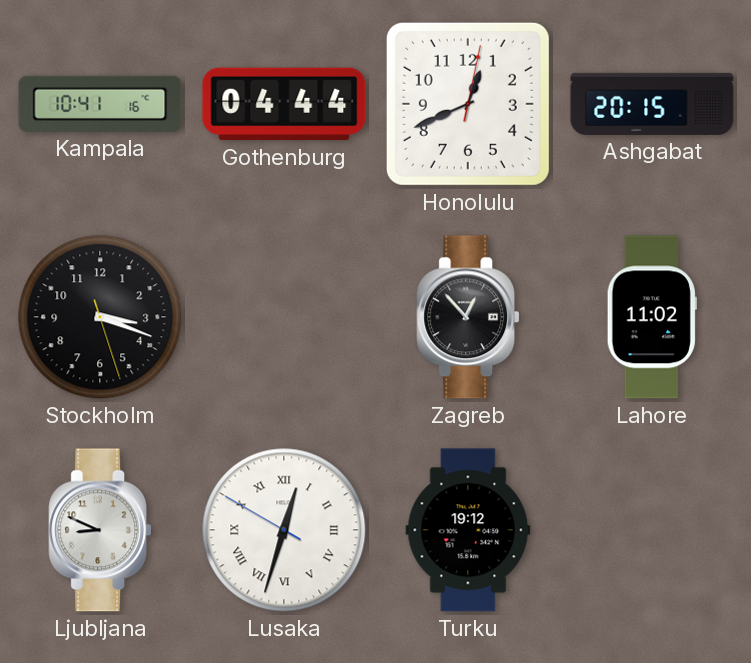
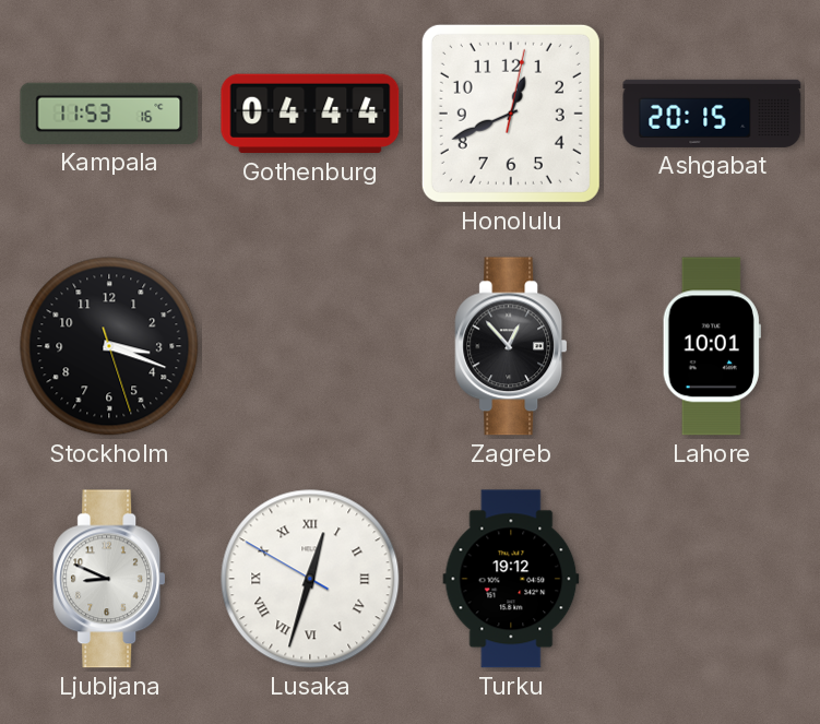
Kampala: 10:41 -> 11:53 (109, 114)
Lahore: 11:02 -> 10:01 (712, 346)
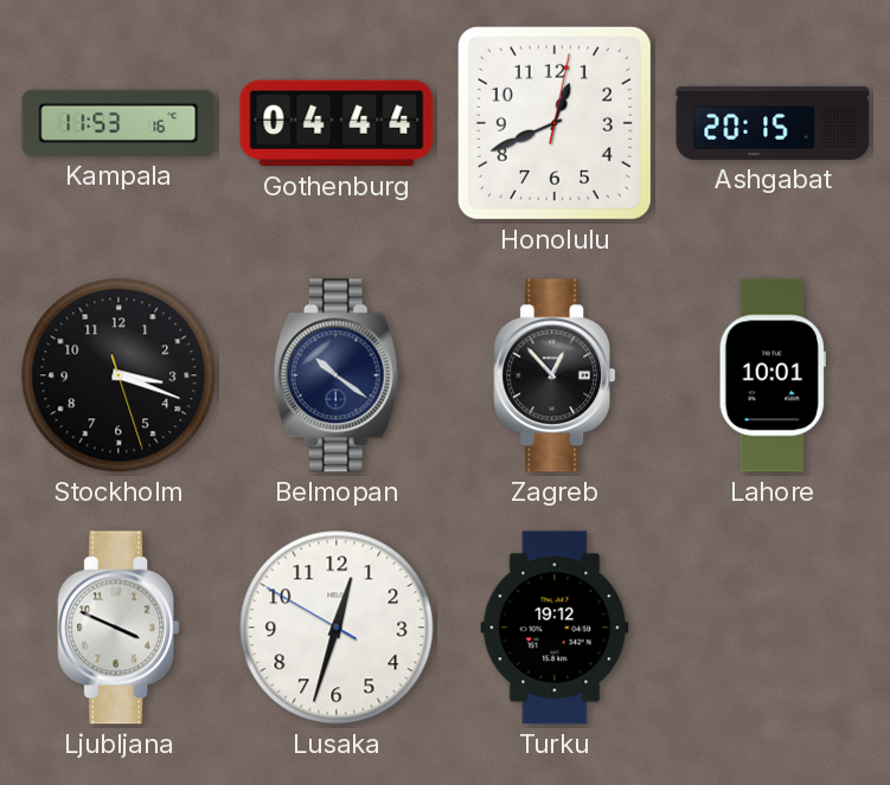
Belmopan: none -> 10:21 (337, 375)
Ljubljana: 8:49 -> 3:49 (119, 628)
Lusaka numerals: Roman -> Arabic (337, 628)
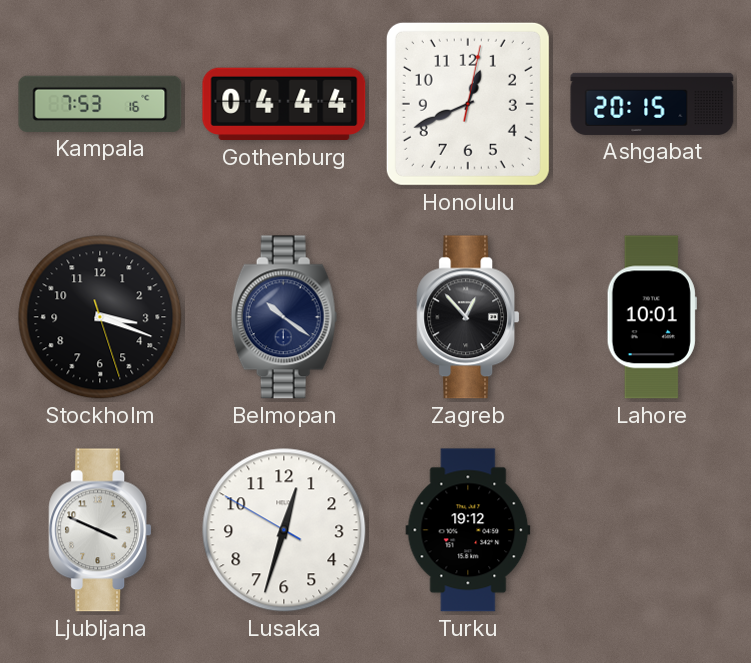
Kampala: 11:53 -> 7:53 (100, 104)
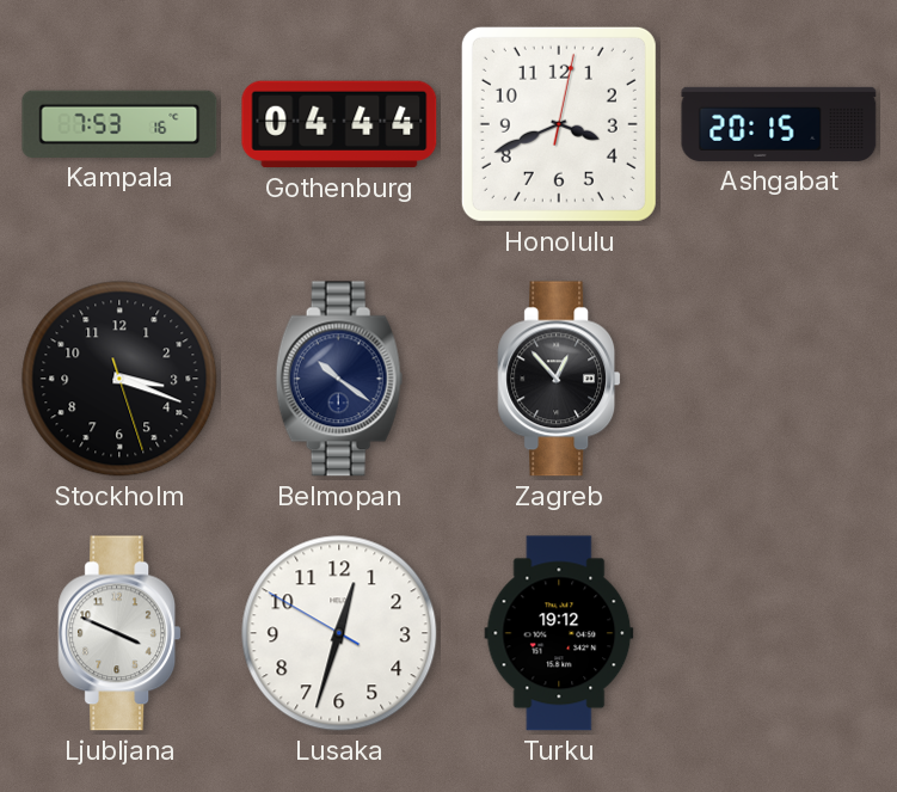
Honolulu: 12:41 -> 3:41 (559, 124)
Lahore: 10:01 -> none (652, 317)
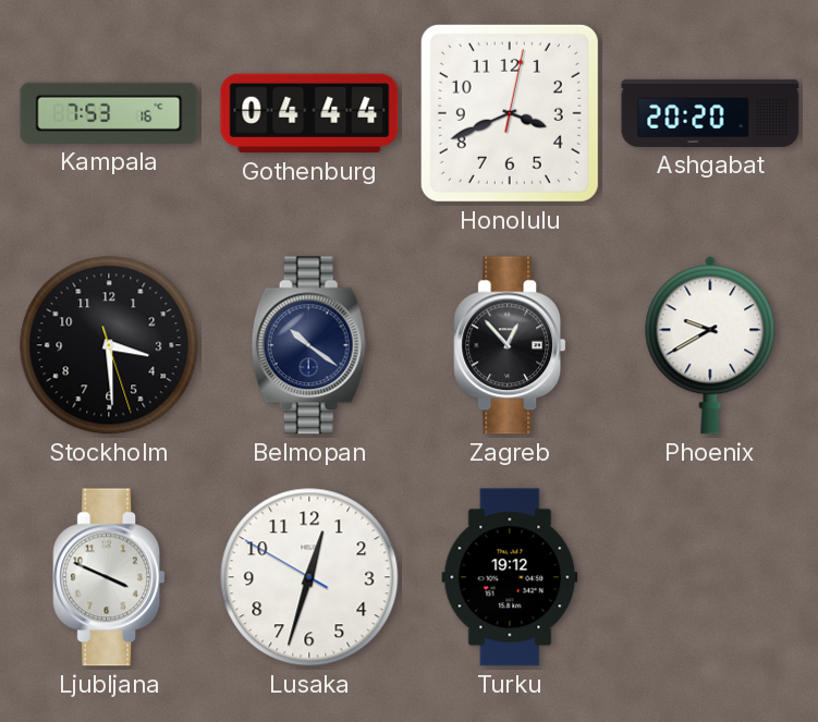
Ashgabat: 20:15 -> 20:20 (710, 113)
Stockholm: 3:18 -> 3:29 (109, 345)
Phoenix: none -> 9:40 (710, 345)
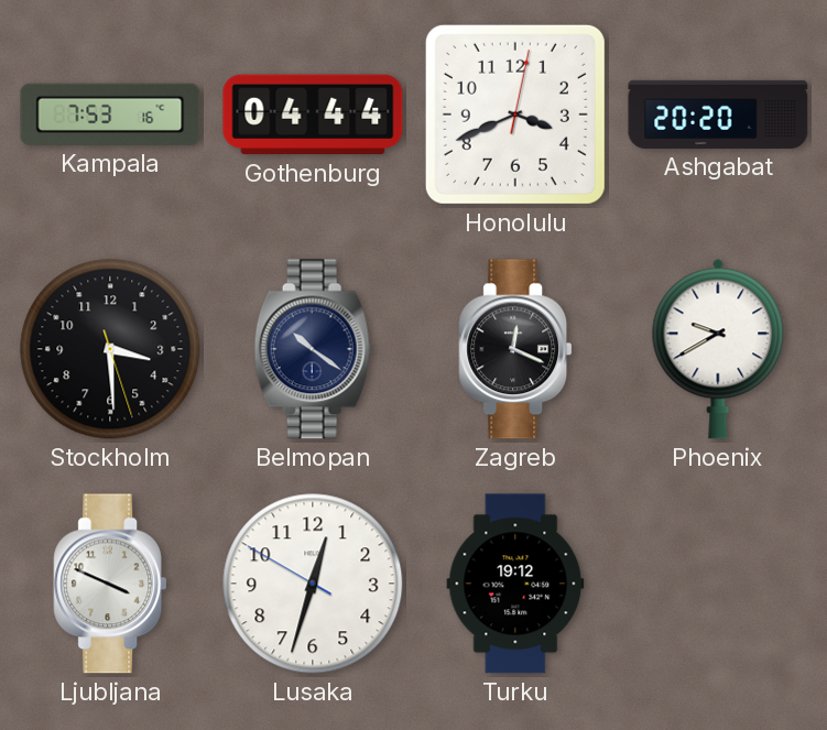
Zagreb: 12:53 -> 12:19 (515, 349)
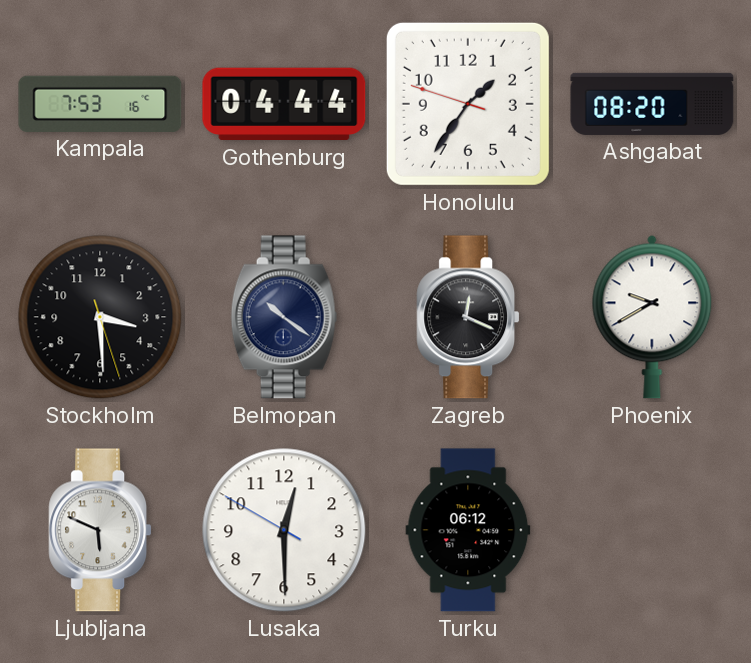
Honolulu: 3:41 -> 1:35 (468, 104)
Ashgabat: 20:20 -> 08:20 (652, 104)
Ljubljana: 3:49 -> 5:49 (100, 530)
Lusaka: 12:32 -> 12:29 (284, 530)
Turku: 19:12 -> 06:12 (468, 530)
